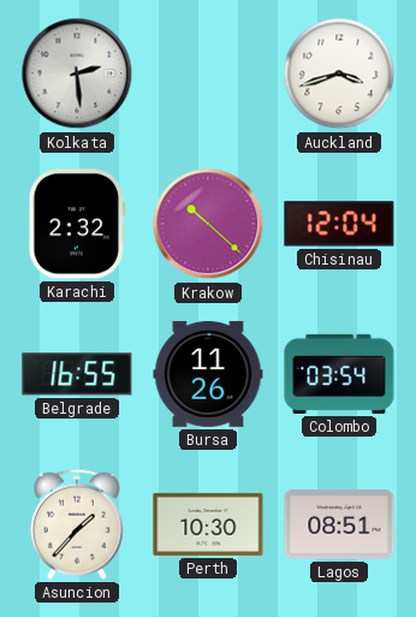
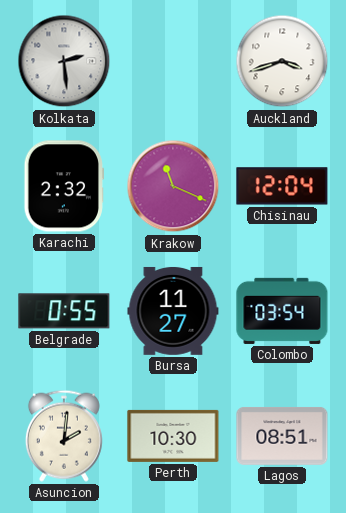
Krakow: 10:22 -> 11:19 (173, 186)
Belgrade: 16:55 -> 0:55 (64, 311)
Bursa: 11:26 -> 11:27 (173, 311)
Asuncion: 1:37 -> 2:01 (64, 436)
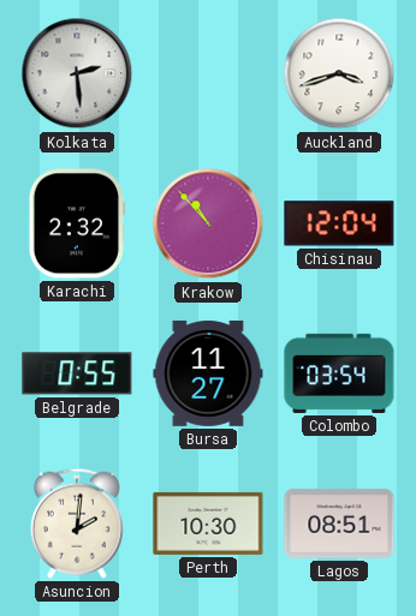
Krakow: 11:19 -> 10:53 (208, 223)
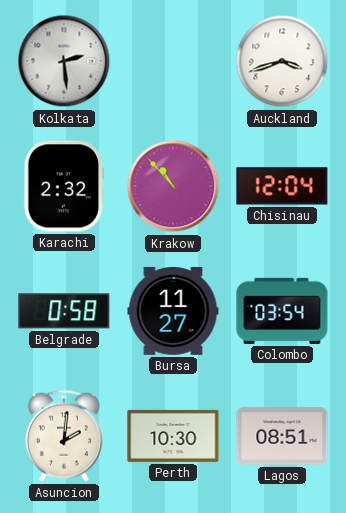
Belgrade: 0:55 -> 0:58 (64, 311)
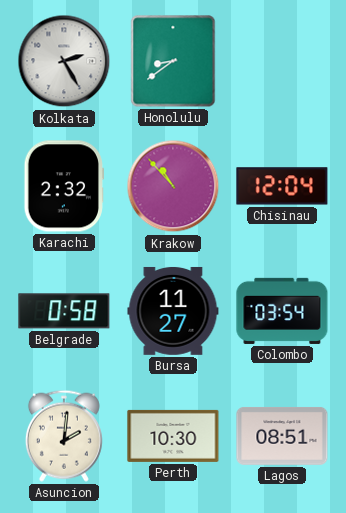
Kolkata: 2:29 -> 2:25 (64, 61)
Honolulu: none -> 8:39 (173, 61)
Auckland: 3:42 -> none (282, 61)
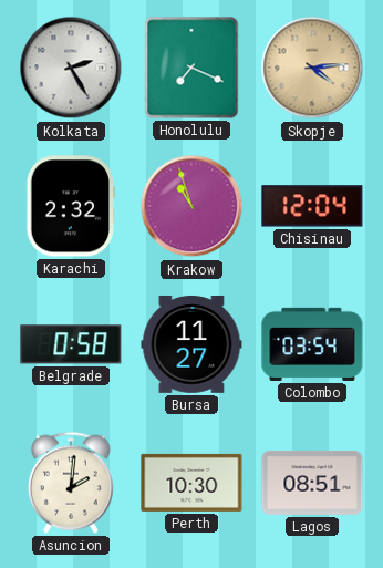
Honolulu: 8:39 -> 7:19 (191, 68)
Skopje: none -> 4:14 (312, 68)
Krakow: 10:53 -> 10:57 (191, 206)
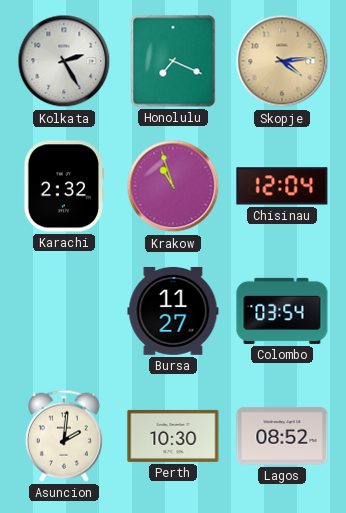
Belgrade: 0:58 -> none (71, 344)
Lagos: 08:51 -> 08:52 (282, 436)
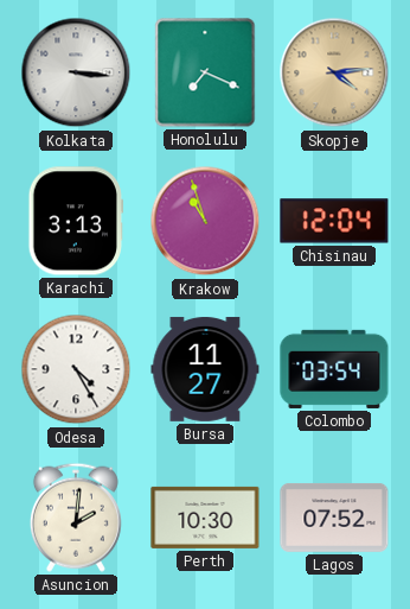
Kolkata: 2:25 -> 3:16 (76, 72)
Karachi: 2:32 -> 3:13 (75, 221)
Odesa: none -> 4:25 (76, 369)
Lagos: 08:52 -> 07:52 (334, 518)
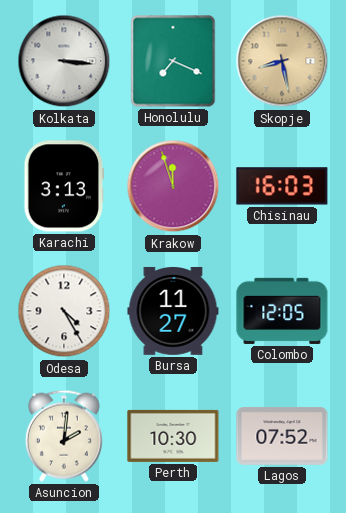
Skopje: 4:14 -> 8:28 (282, 61)
Krakow: 10:57 -> 11:57 (173, 186)
Chisinau: 12:04 -> 16:03 (282, 186)
Colombo: 03:54 -> 12:05 (282, 311)
